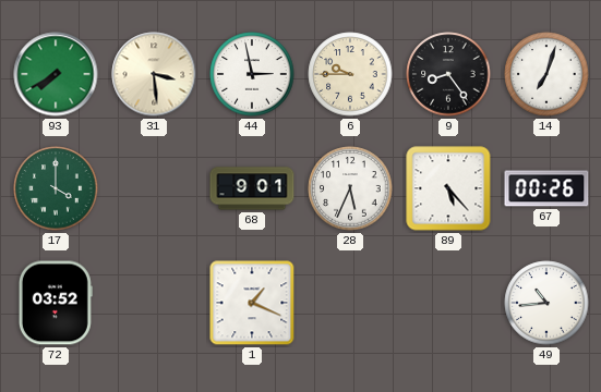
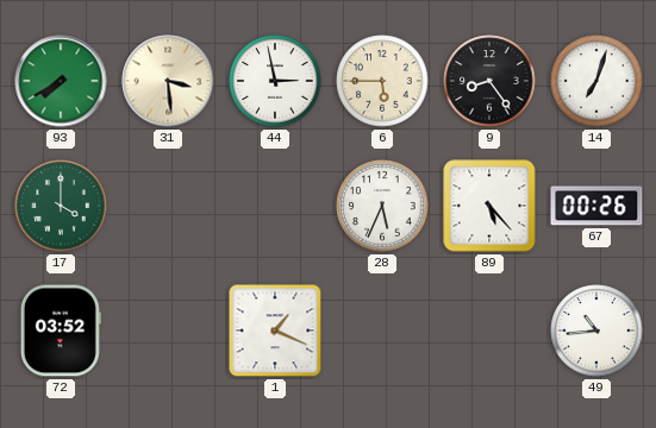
6: 9:45 -> 5:45 (382, 81)
68: 9:01 -> none (252, 188)
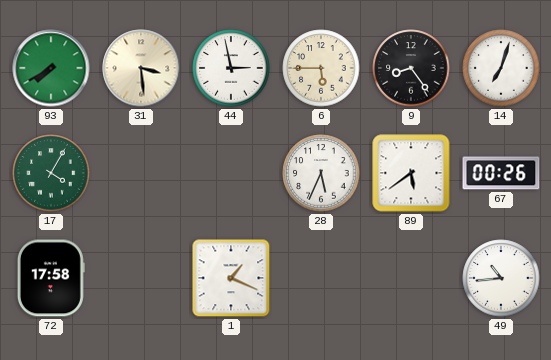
17: 4:00 -> 4:05 (51, 173)
89: 5:23 -> 5:39 (411, 173)
72: 03:52 -> 17:58 (51, 278)
